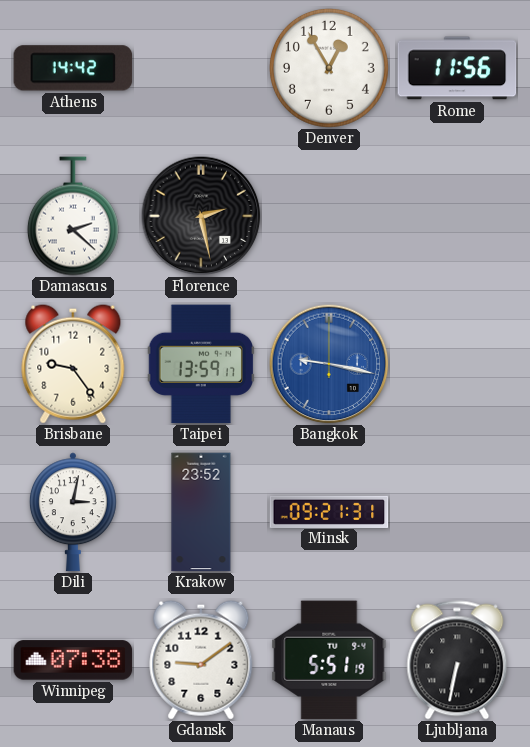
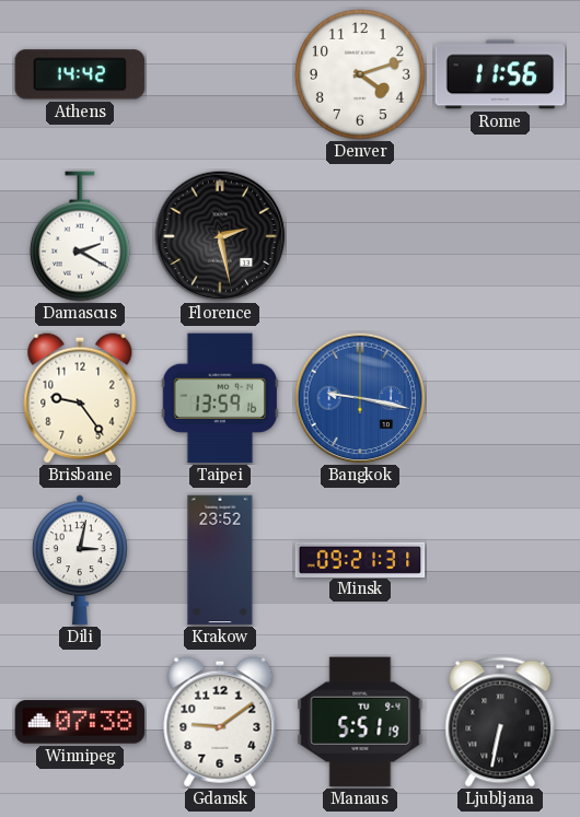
Denver: 12:55 -> 4:12 (360, 74)
Damascus: 2:22 -> 2:20 (80, 236)
Taipei: 13:59:17 -> 13:59:16 (219, 398)
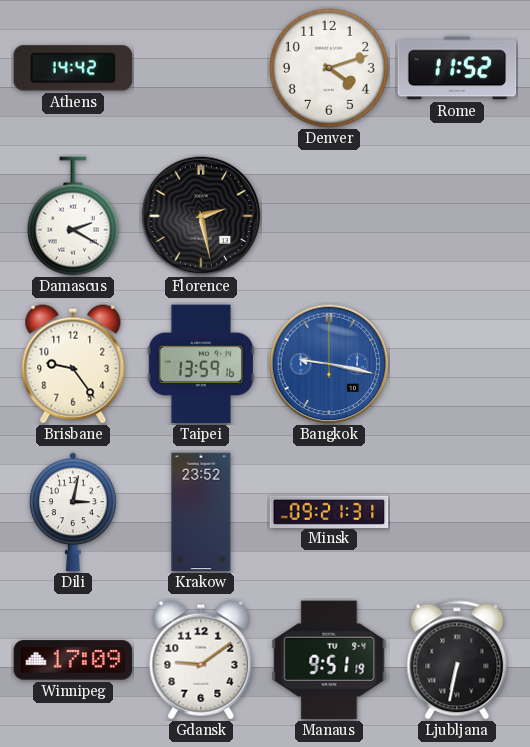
Rome: 11:56 -> 11:52 (457, 68)
Winnipeg: 07:38 -> 17:09 (73, 660)
Manaus: 5:51 -> 9:51 (329, 660)
